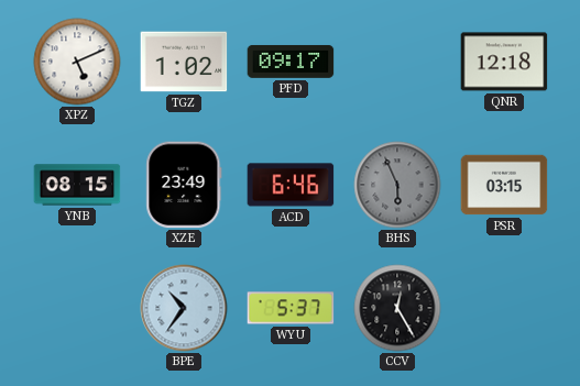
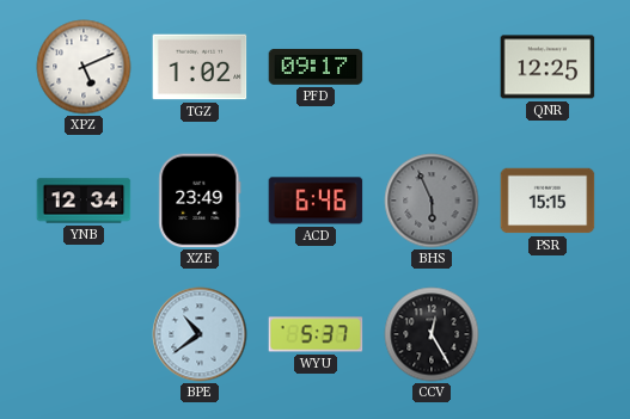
QNR: 12:18 -> 12:25 (548, 67)
YNB: 08:15 -> 12:34 (84, 201)
PSR: 03:15 -> 15:15 (548, 201)
BPE: 10:36 -> 10:39 (200, 334)
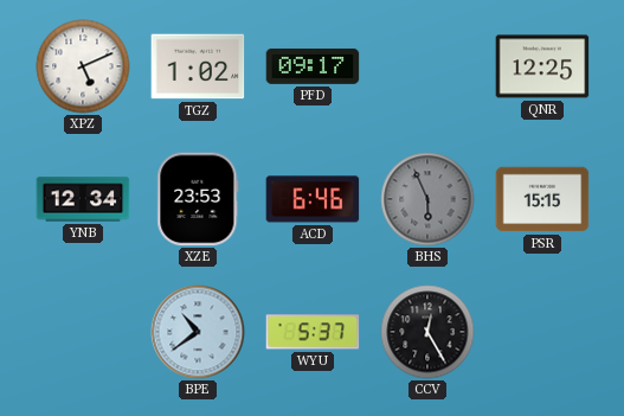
XZE: 23:49 -> 23:53 (198, 199)
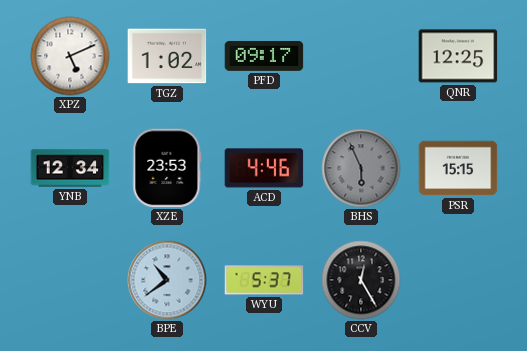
ACD: 6:46 -> 4:46 (264, 168)
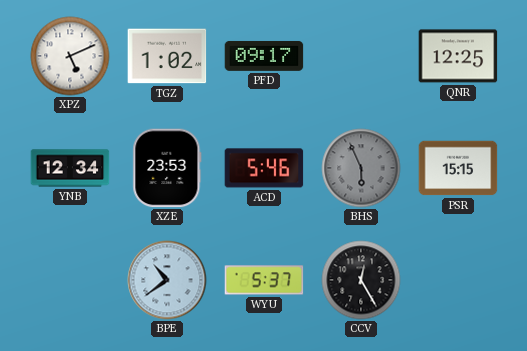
ACD: 4:46 -> 5:46 (264, 168)
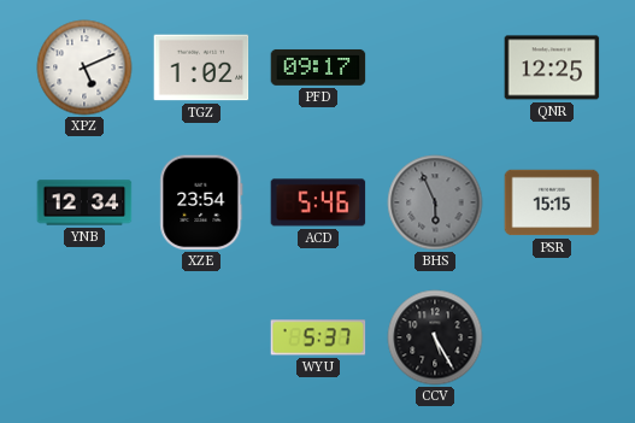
XZE: 23:53 -> 23:54 (201, 202)
BPE: 10:39 -> none (167, 280)
CCV: 12:25 -> 5:25 (435, 337)
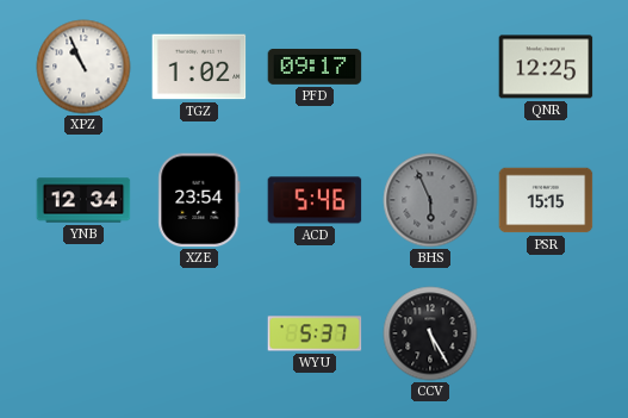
XPZ: 5:11 -> 10:56 (83, 67)
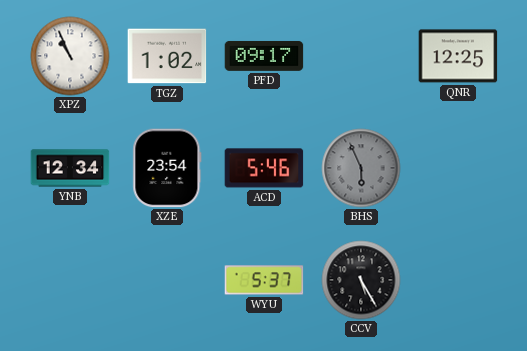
PSR: 15:15 -> none (546, 200)
